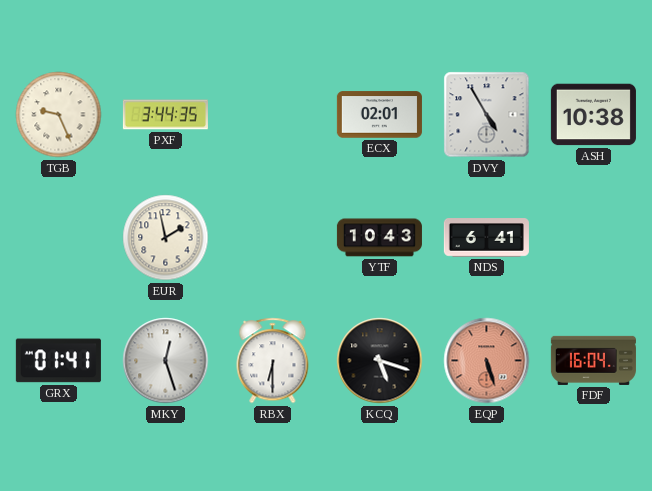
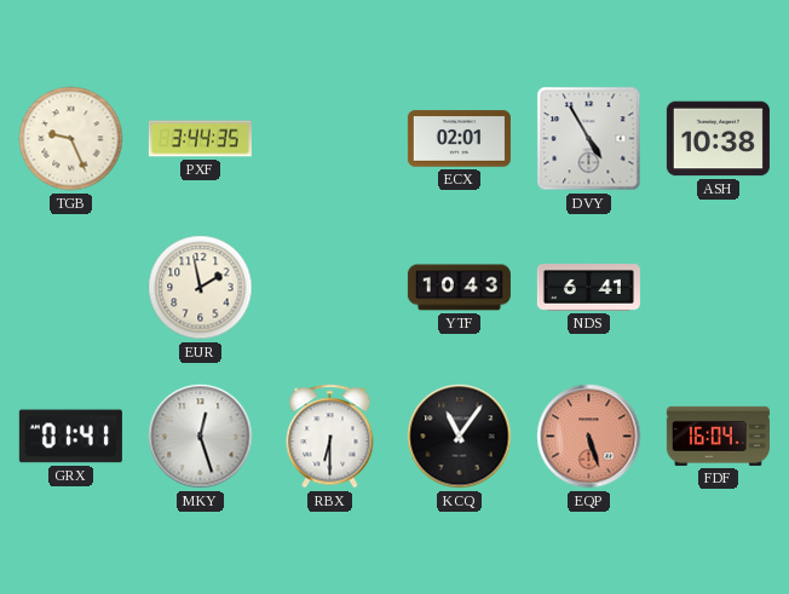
KCQ: 5:18 -> 11:06 (460, 437)
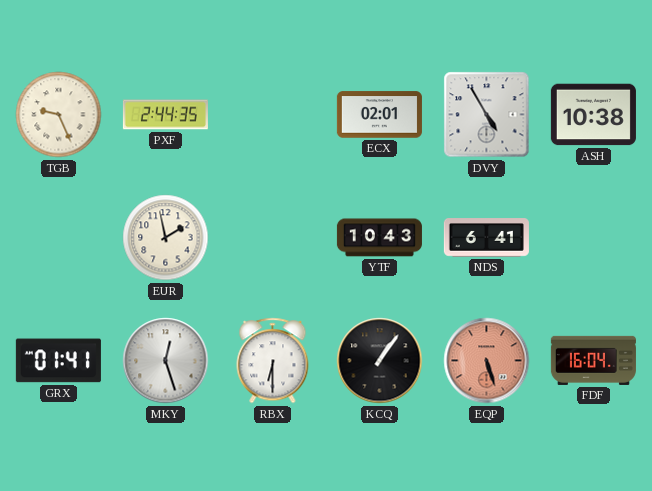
PXF: 3:44 -> 2:44 (165, 115)
KCQ: 11:06 -> 1:06 (380, 361)
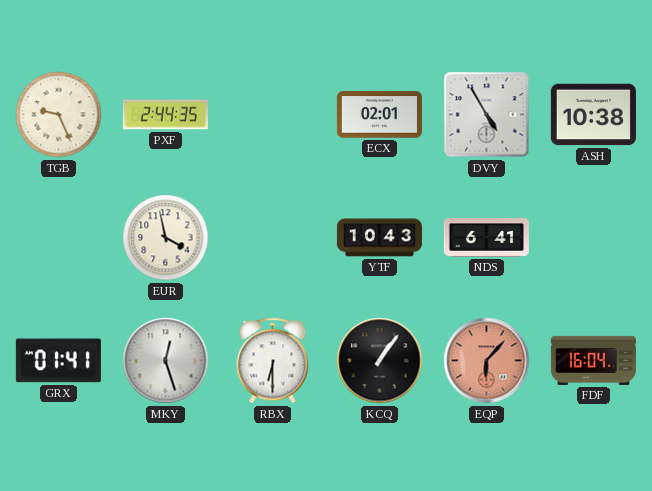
EUR: 1:58 -> 3:58 (166, 238)
EQP: 5:27 -> 6:07 (487, 361)
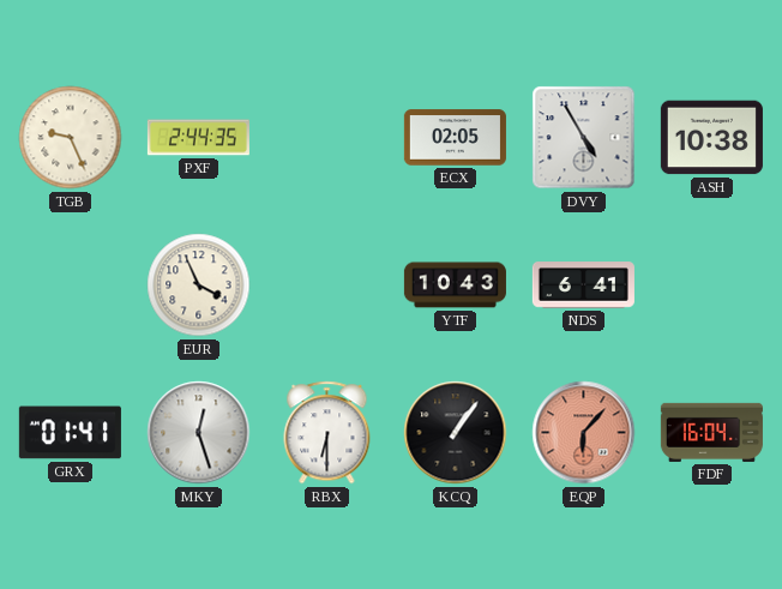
ECX: 02:01 -> 02:05 (455, 138)
EUR: 3:58 -> 3:56 (199, 286)
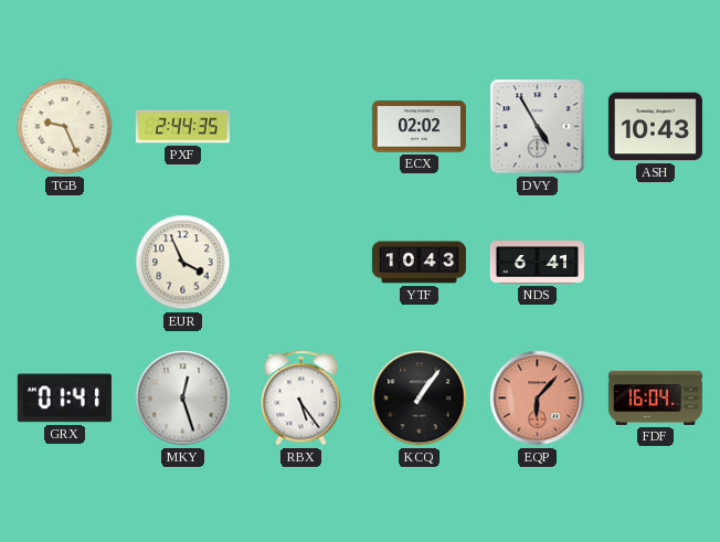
ECX: 02:05 -> 02:02 (419, 127)
ASH: 10:38 -> 10:43 (655, 127)
RBX: 6:30 -> 5:24 (301, 398)
